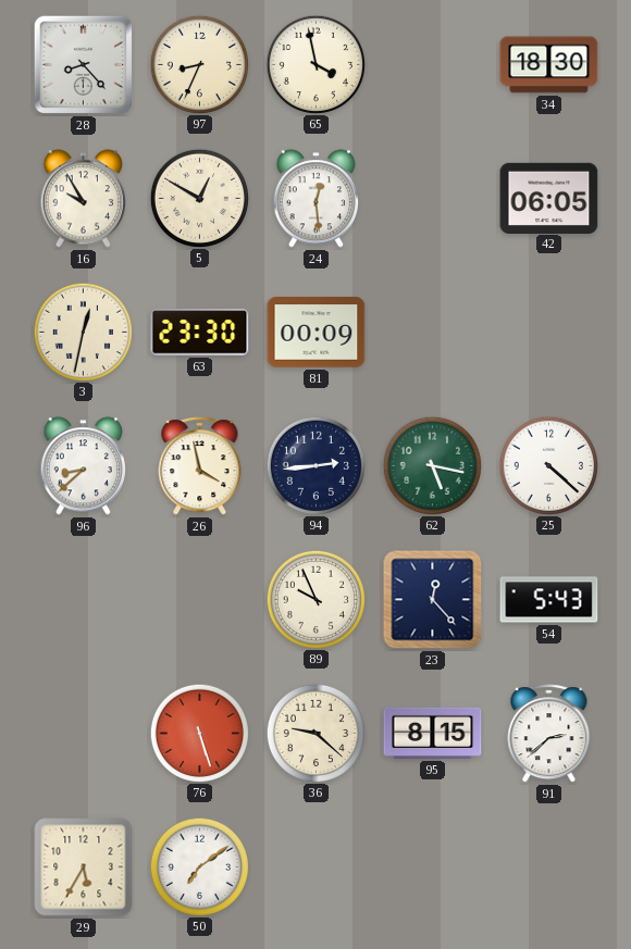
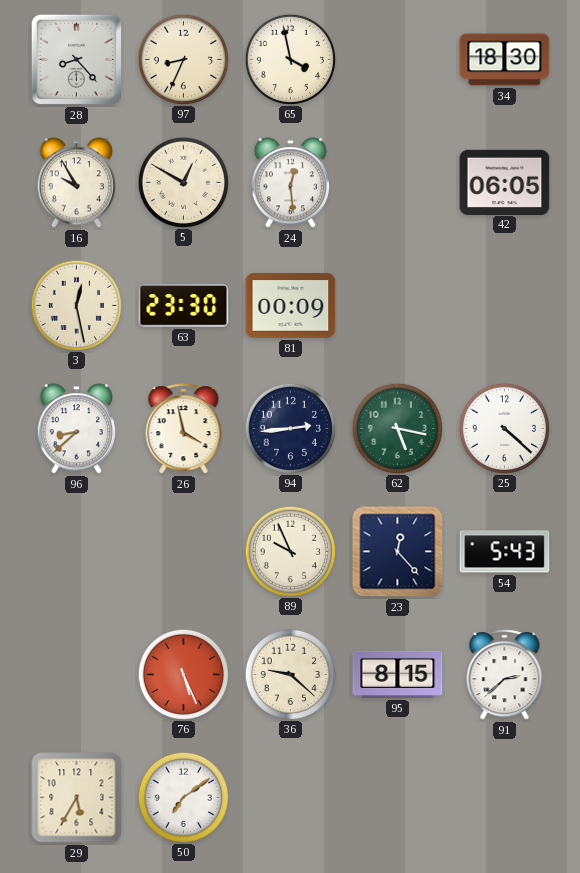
3: 12:32 -> 12:28 (76, 305)
76: 5:27 -> 5:26 (183, 674)
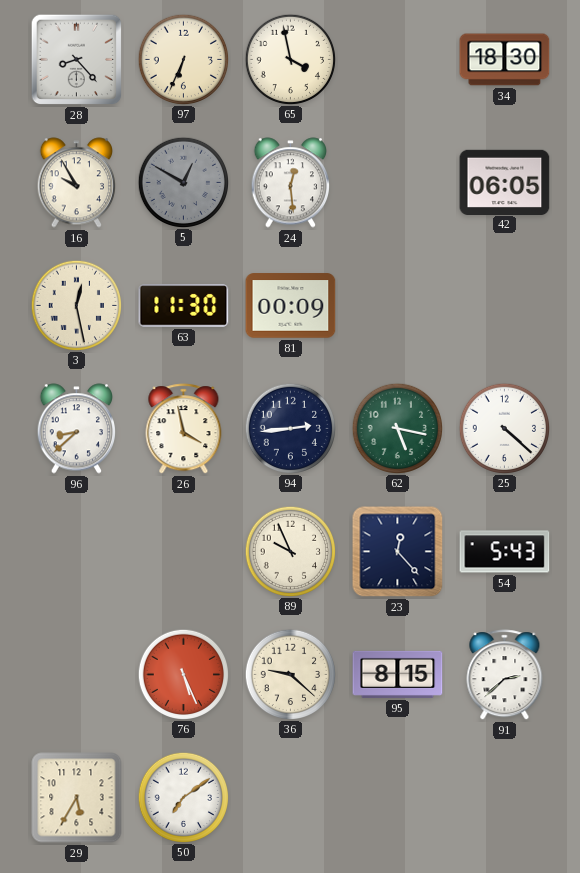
97: 8:34 -> 6:34 (183, 59)
5 dial: cream -> grey (183, 182)
63: 23:30 -> 11:30 (184, 306)
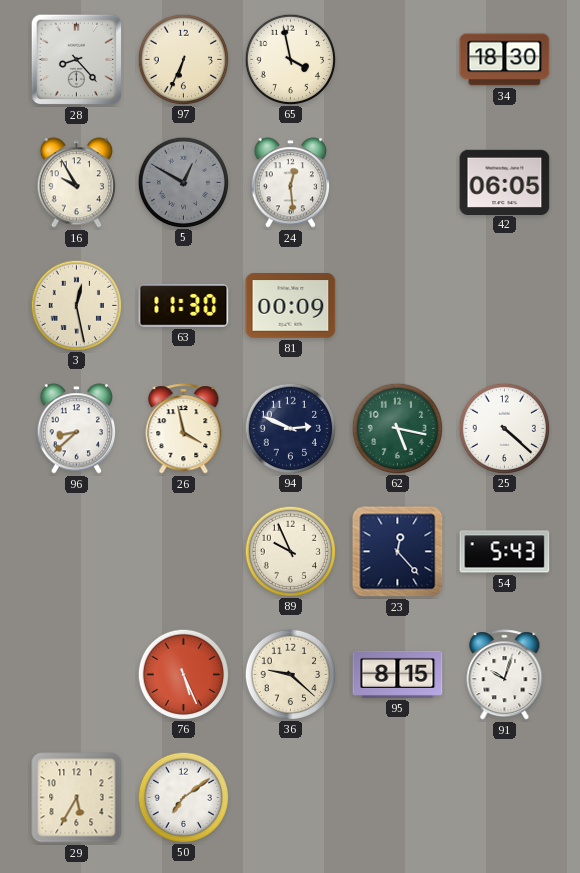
94: 2:44 -> 2:49 (290, 428)
91: 2:38 -> 10:03 (505, 675)
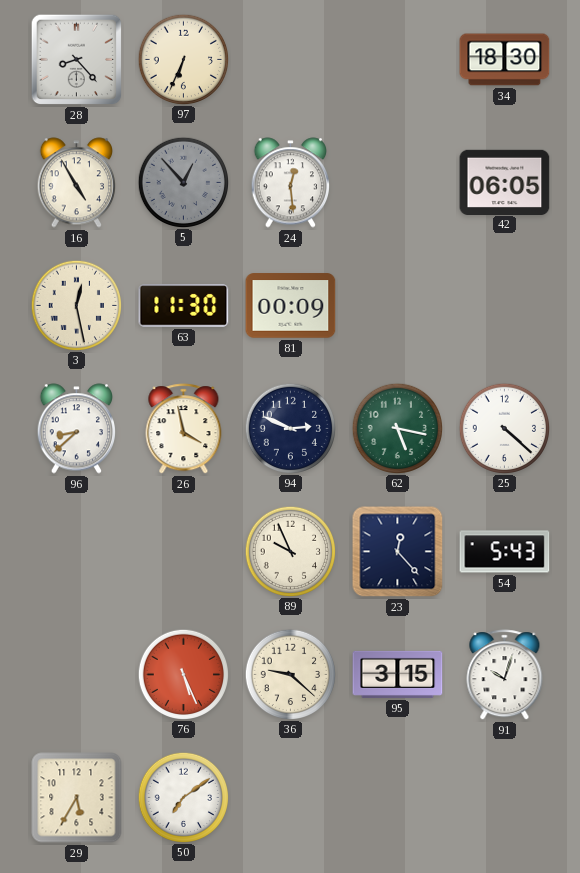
65: 3:58 -> none (290, 59)
16: 9:55 -> 4:55 (76, 183)
5: 12:50 -> 12:53 (183, 182)
95: 8:15 -> 3:15 (398, 674)
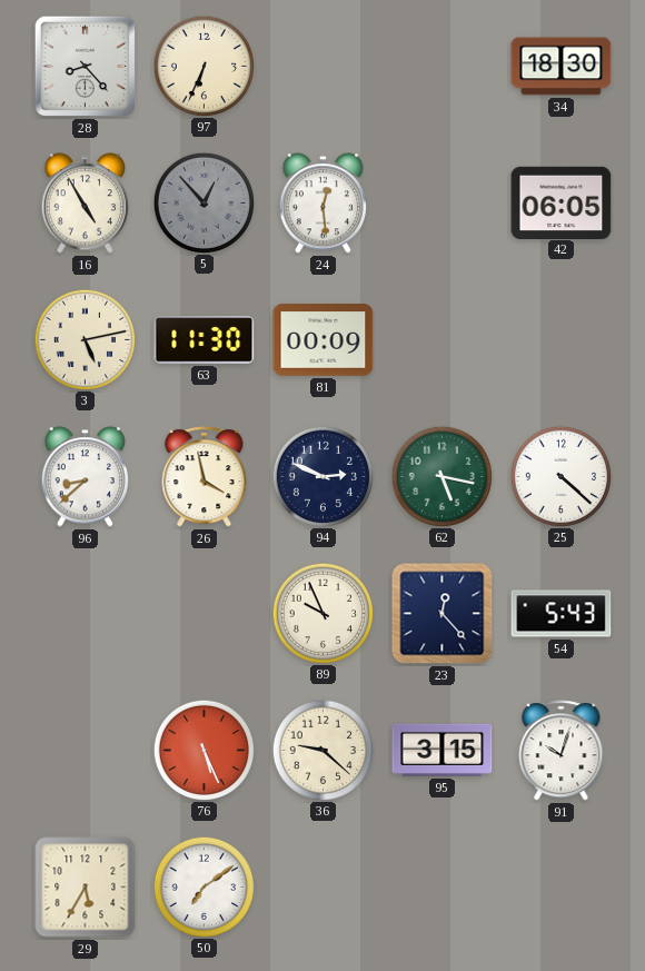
3: 12:28 -> 5:13 (85, 339)
